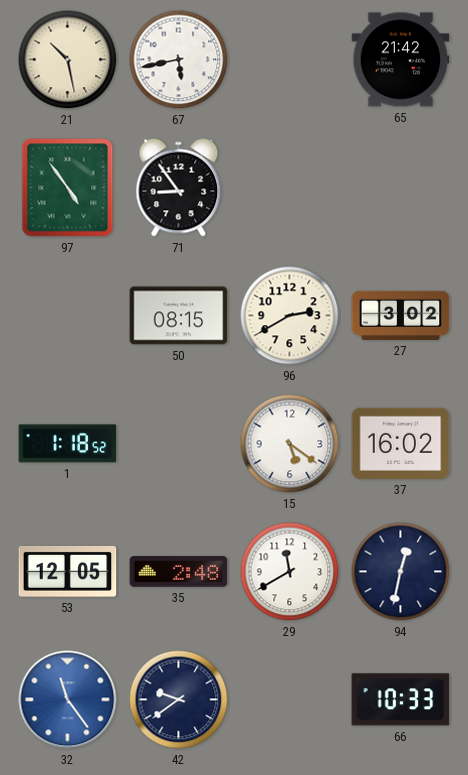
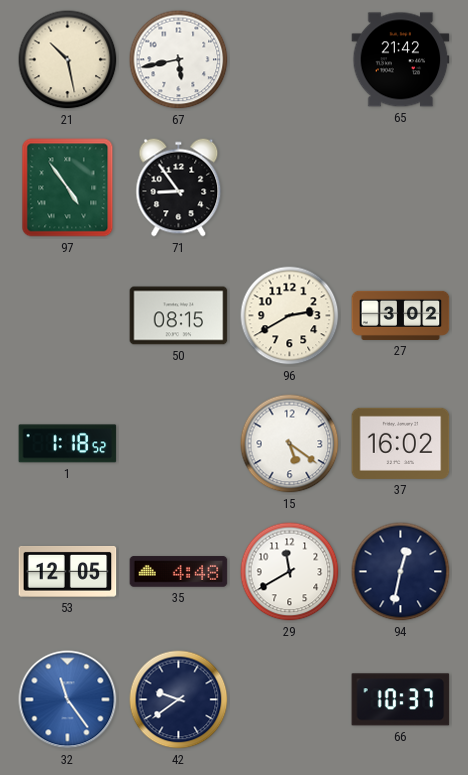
35: 2:48 -> 4:48 (179, 572)
66: 10:33 -> 10:37 (401, 700)
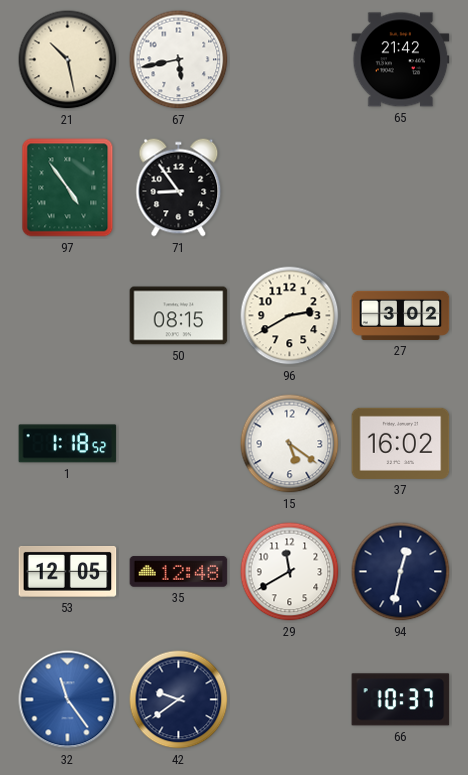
35: 4:48 -> 12:48 (179, 572)
